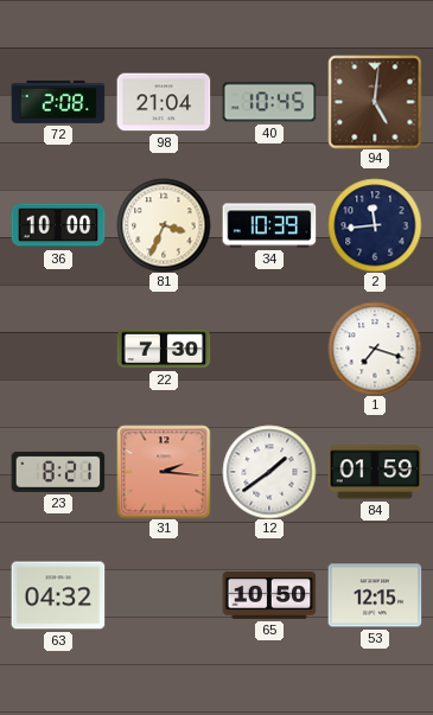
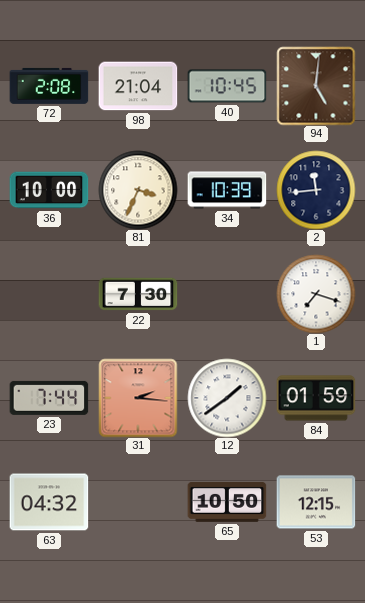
23: 8:21 -> 7:44 (49, 398)
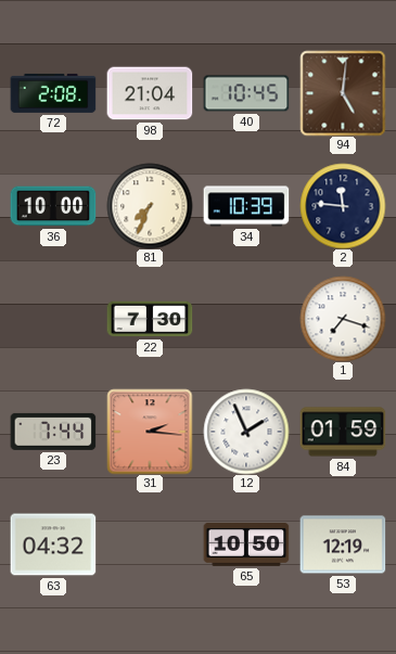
81: 3:34 -> 7:34 (150, 206)
2: 11:44 -> 11:46 (343, 206)
12: 1:39 -> 1:56 (246, 432)
53: 12:15 -> 12:19 (343, 544)
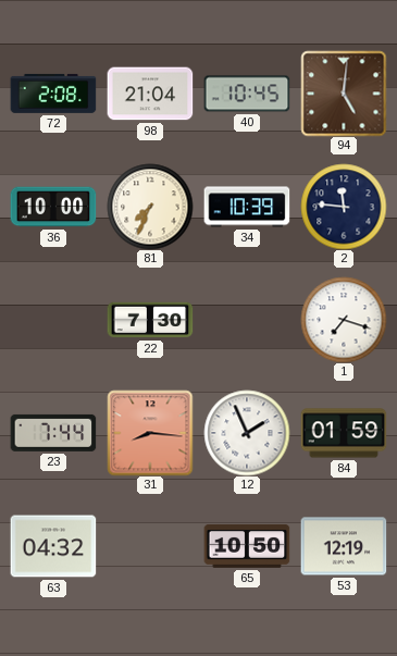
31: 2:16 -> 8:16 (150, 433)
